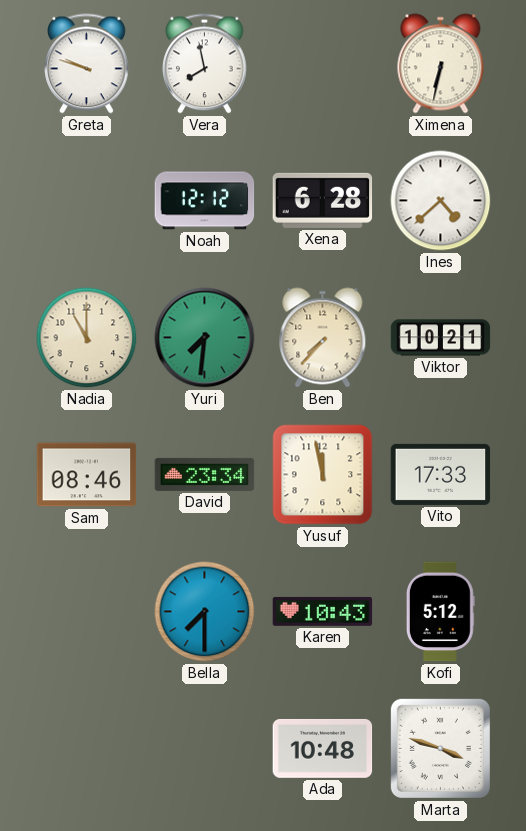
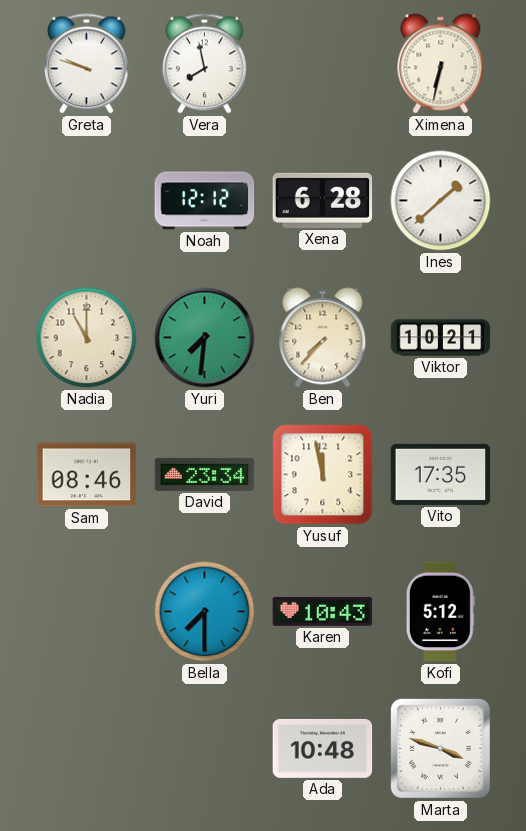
Ines: 4:38 -> 1:38 (441, 201)
Vito: 17:33 -> 17:35 (441, 474)
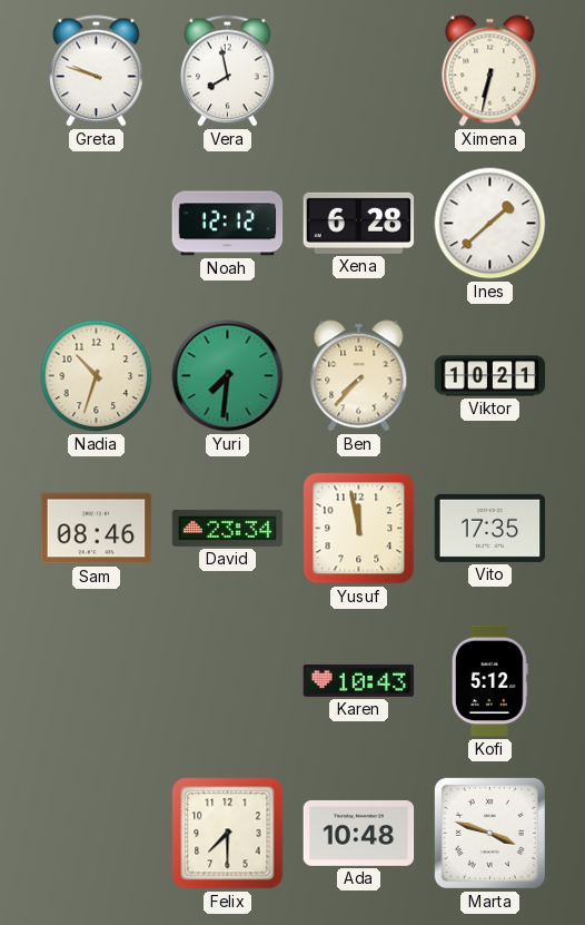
Nadia: 11:00 -> 10:33 (97, 376)
Bella: 7:30 -> none (205, 612)
Felix: none -> 7:30 (228, 834)
